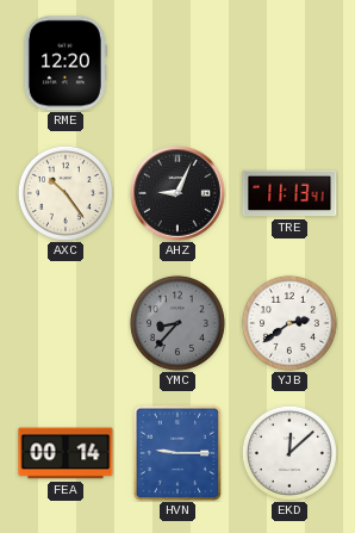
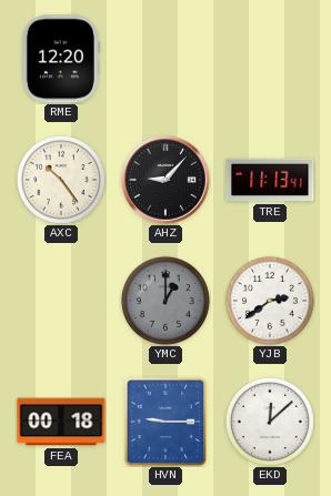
AHZ: 9:04 -> 9:07 (165, 180)
YMC: 8:37 -> 1:00 (165, 301)
FEA: 00:14 -> 00:18 (61, 422)
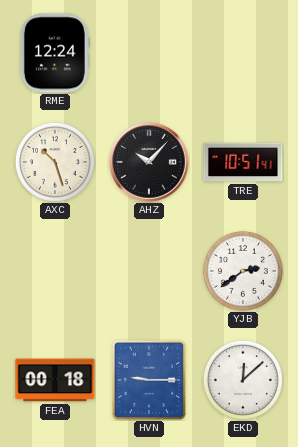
RME: 12:20 -> 12:24 (55, 53)
AXC: 10:24 -> 10:27 (55, 162)
AHZ: 9:07 -> 10:07 (149, 162)
TRE: 11:13 -> 10:51 (243, 162)
YMC: 1:00 -> none (165, 301)
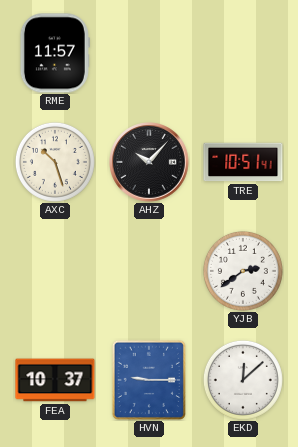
RME: 12:24 -> 11:57 (55, 53)
FEA: 00:18 -> 10:37 (55, 380)
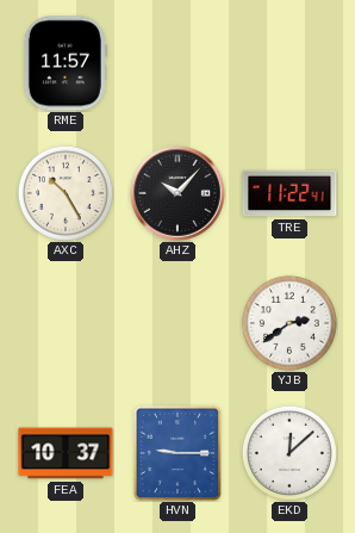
AXC: 10:27 -> 10:25 (66, 193)
TRE: 10:51 -> 11:22 (289, 193)
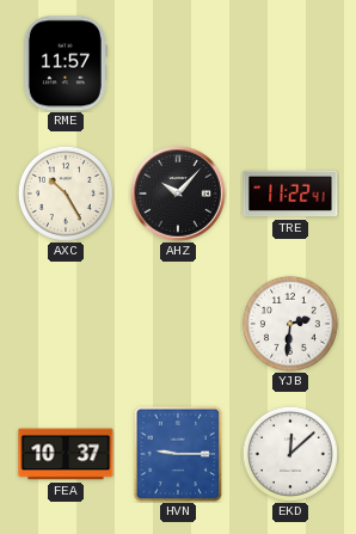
YJB: 2:39 -> 2:31 (290, 324)
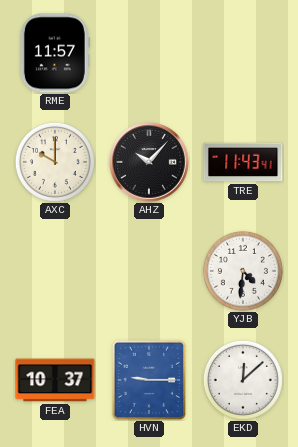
AXC: 10:25 -> 10:00 (55, 162)
TRE: 11:22 -> 11:43 (243, 162)
YJB: 2:31 -> 4:31 (243, 271)
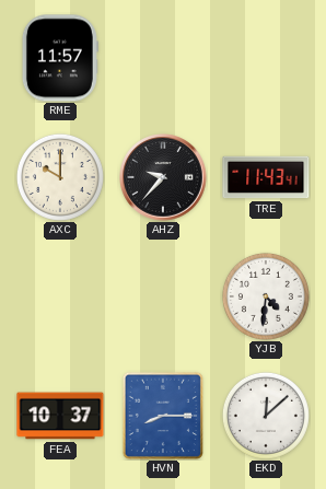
AHZ: 10:07 -> 9:37 (163, 177)
HVN: 9:15 -> 8:15 (163, 416)
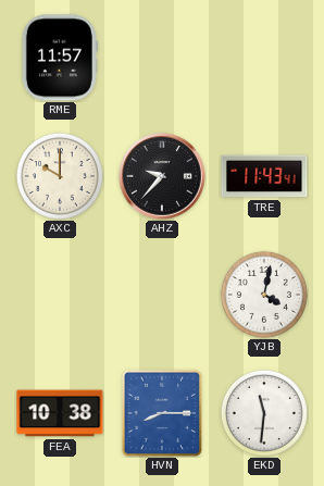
YJB: 4:31 -> 4:02 (264, 295)
FEA: 10:37 -> 10:38 (60, 413)
EKD: 12:08 -> 11:31 (264, 413)
